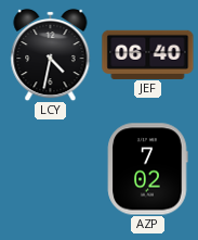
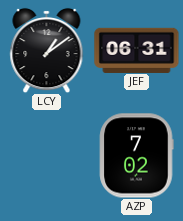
LCY: 4:32 -> 1:09 (47, 50)
JEF: 06:40 -> 06:31 (137, 50)
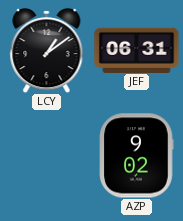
AZP: 7:02 -> 9:02 (136, 156)
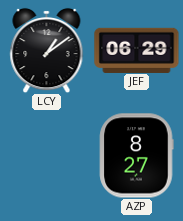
JEF: 06:31 -> 06:29 (137, 50)
AZP: 9:02 -> 8:27 (136, 156)
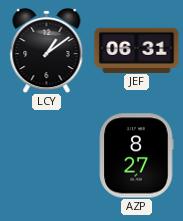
JEF: 06:29 -> 06:31 (137, 50)
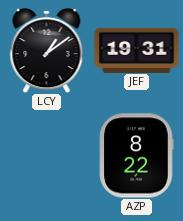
JEF: 06:31 -> 19:31 (137, 50)
AZP: 8:27 -> 8:22 (136, 156)
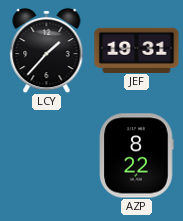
LCY: 1:09 -> 1:37 (47, 50)
